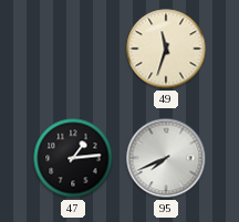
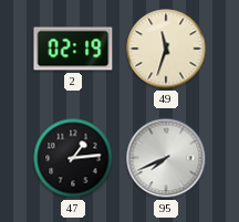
2: none -> 02:19 (73, 49)
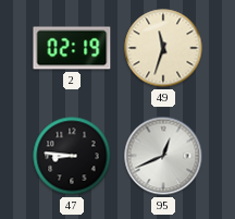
47: 1:14 -> 8:46 (72, 156)
95: 7:41 -> 12:41 (163, 156)
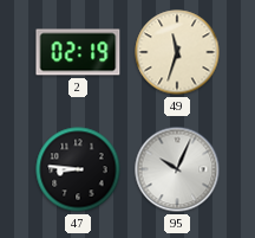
95: 12:41 -> 10:04 (177, 169)
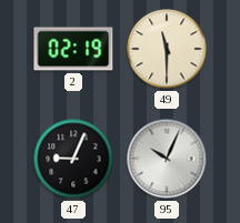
49: 11:33 -> 11:30 (167, 49)
47: 8:46 -> 9:04 (73, 159)
